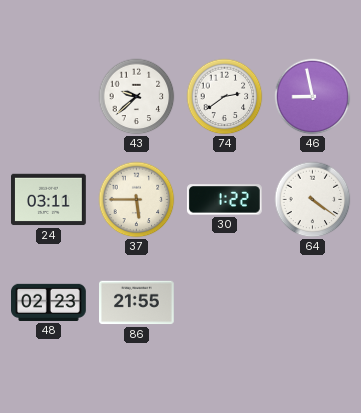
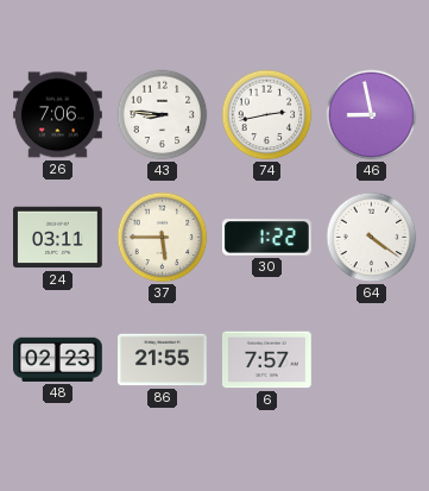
26: none -> 7:06 (58, 115)
43: 9:38 -> 8:46 (163, 115)
74: 2:39 -> 2:43 (267, 115)
6: none -> 7:57 (267, 360)
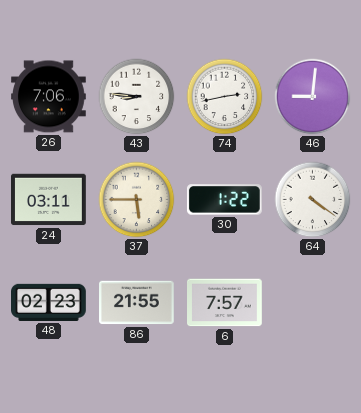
46: 8:58 -> 9:01 (313, 97)
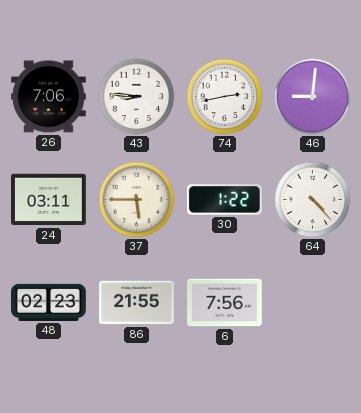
64: 4:21 -> 4:23 (313, 200)
6: 7:57 -> 7:56 (225, 303)
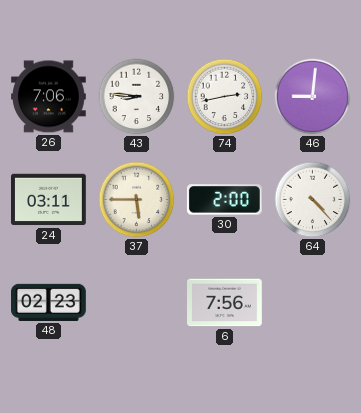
30: 1:22 -> 2:00 (224, 200)
86: 21:55 -> none (137, 303)
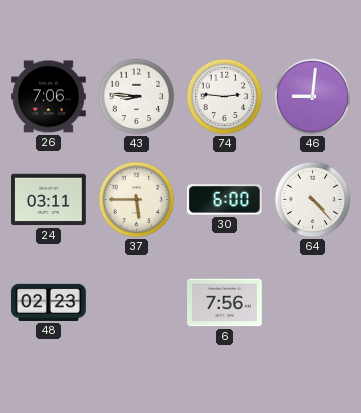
74: 2:43 -> 2:46 (225, 97)
30: 2:00 -> 6:00 (224, 200)
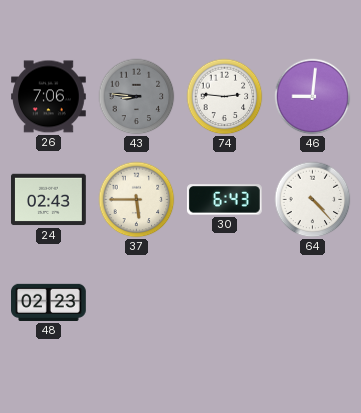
43 dial: white -> grey (137, 97)
24: 03:11 -> 02:43 (49, 200)
30: 6:00 -> 6:43 (224, 200)
6: 7:56 -> none (225, 303)
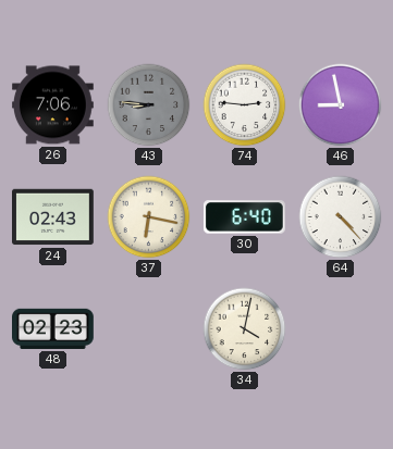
46: 9:01 -> 8:58 (341, 105)
37: 5:45 -> 6:17 (149, 217)
30: 6:43 -> 6:40 (244, 217)
34: none -> 4:02 (245, 329)
